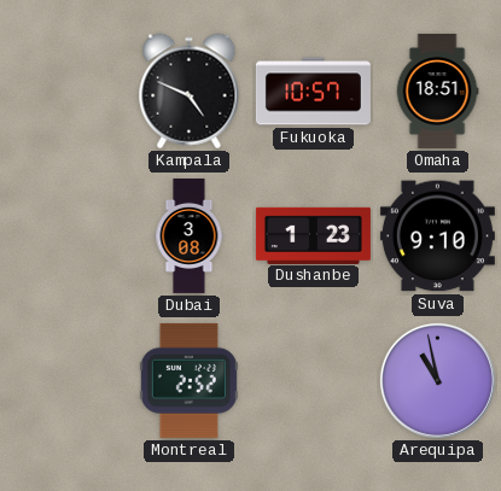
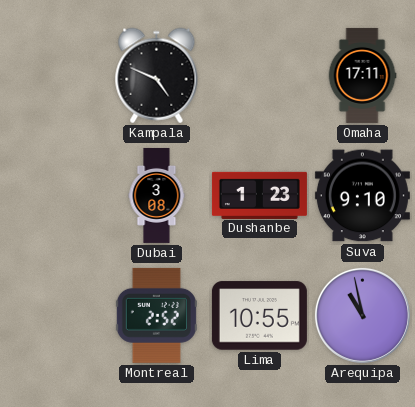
Fukuoka: 10:57 -> none (313, 92)
Omaha: 18:51 -> 17:11 (362, 75)
Lima: none -> 10:55 (259, 316)
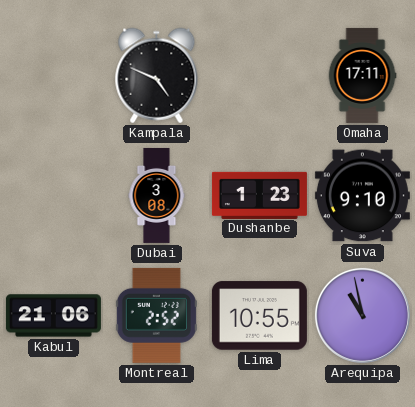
Kabul: none -> 21:06 (53, 316)
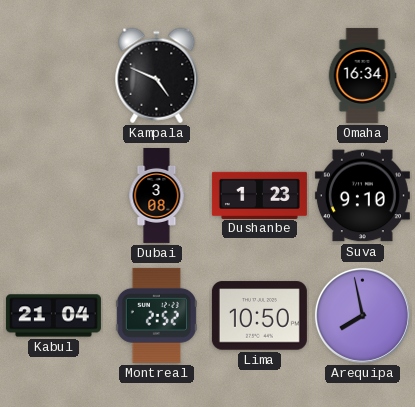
Omaha: 17:11 -> 16:34 (362, 75)
Kabul: 21:06 -> 21:04 (53, 316)
Lima: 10:55 -> 10:50 (259, 316)
Arequipa: 10:58 -> 7:58 (362, 315)
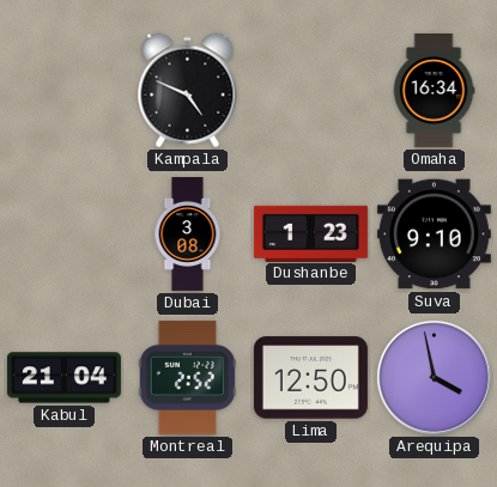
Lima: 10:50 -> 12:50 (310, 378)
Arequipa: 7:58 -> 3:58 (434, 377)
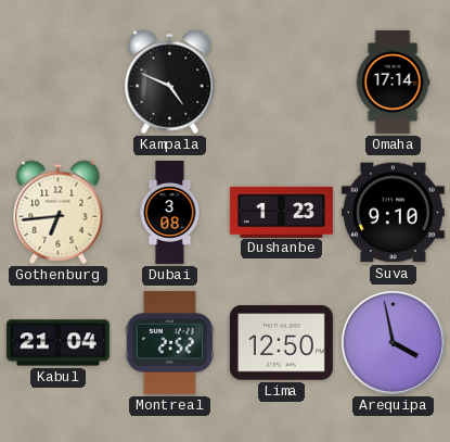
Omaha: 16:34 -> 17:14 (393, 81)
Gothenburg: none -> 6:44 (59, 213)
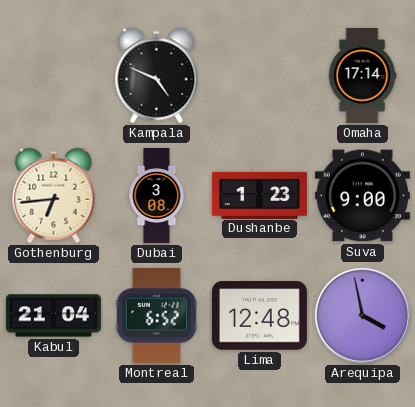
Suva: 9:10 -> 9:00 (362, 196)
Montreal: 2:52 -> 6:52 (156, 315)
Lima: 12:50 -> 12:48 (259, 316)
